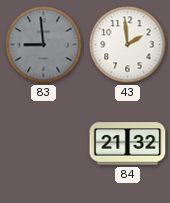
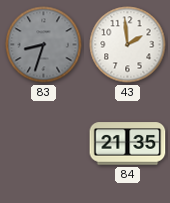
83: 8:59 -> 8:33 (44, 45)
84: 21:32 -> 21:35 (128, 144)
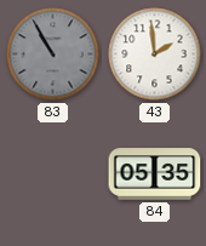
83: 8:33 -> 10:55 (53, 55)
84: 21:35 -> 05:35 (155, 175)
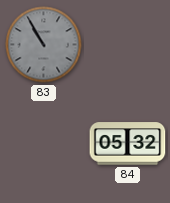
43: 1:59 -> none (155, 55)
84: 05:35 -> 05:32 (128, 144)
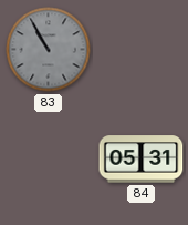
84: 05:32 -> 05:31 (142, 160)
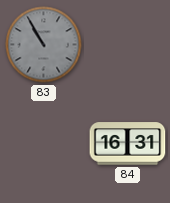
84: 05:31 -> 16:31 (128, 144)
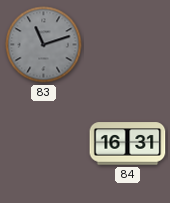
83: 10:55 -> 11:12 (44, 45)
